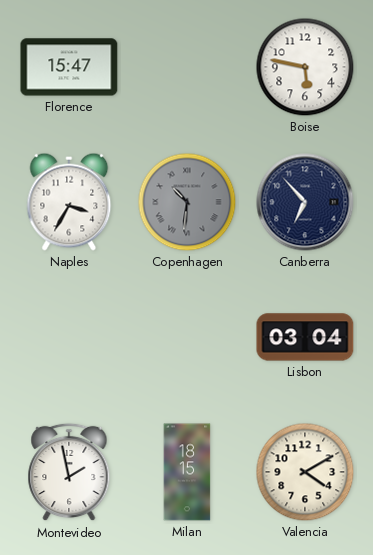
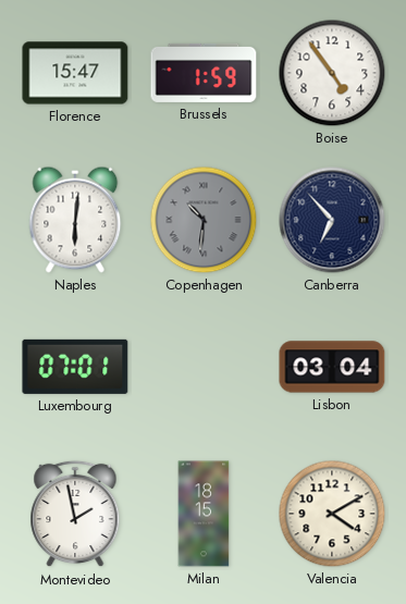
Brussels: none -> 1:59 (204, 73)
Boise: 5:47 -> 4:54 (332, 73)
Naples: 3:35 -> 6:01 (75, 220)
Luxembourg: none -> 07:01 (75, 367)
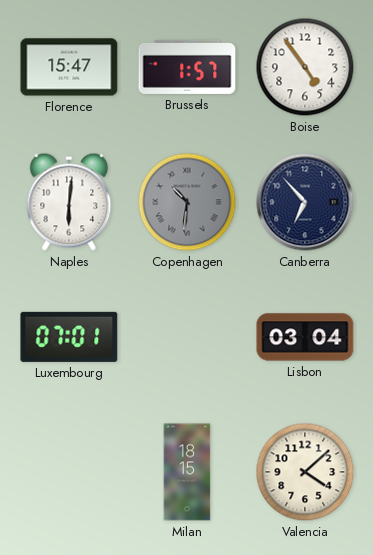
Brussels: 1:59 -> 1:57 (187, 67)
Montevideo: 1:58 -> none (75, 514)
Valencia: 4:10 -> 4:08 (305, 472)
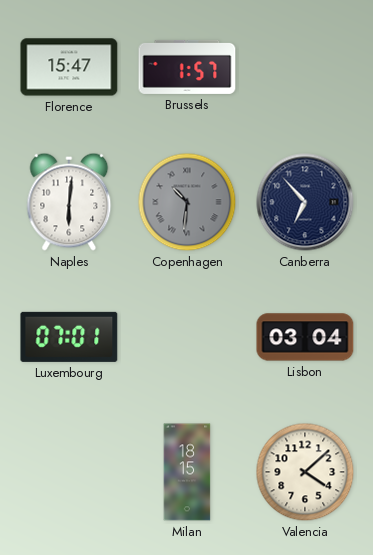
Boise: 4:54 -> none (305, 67)
